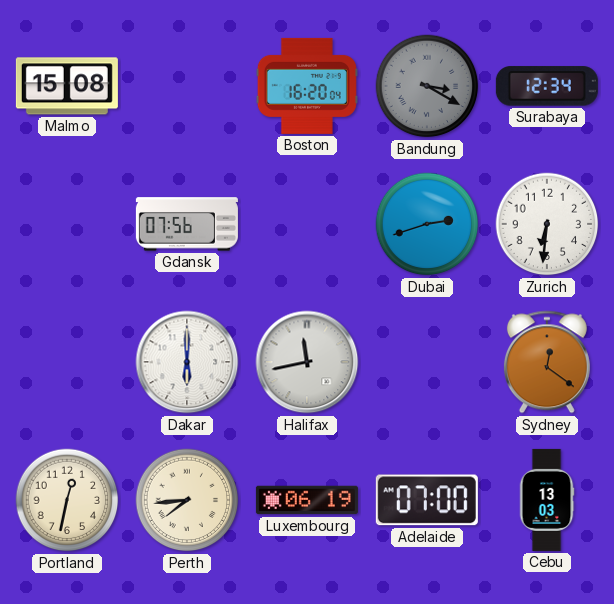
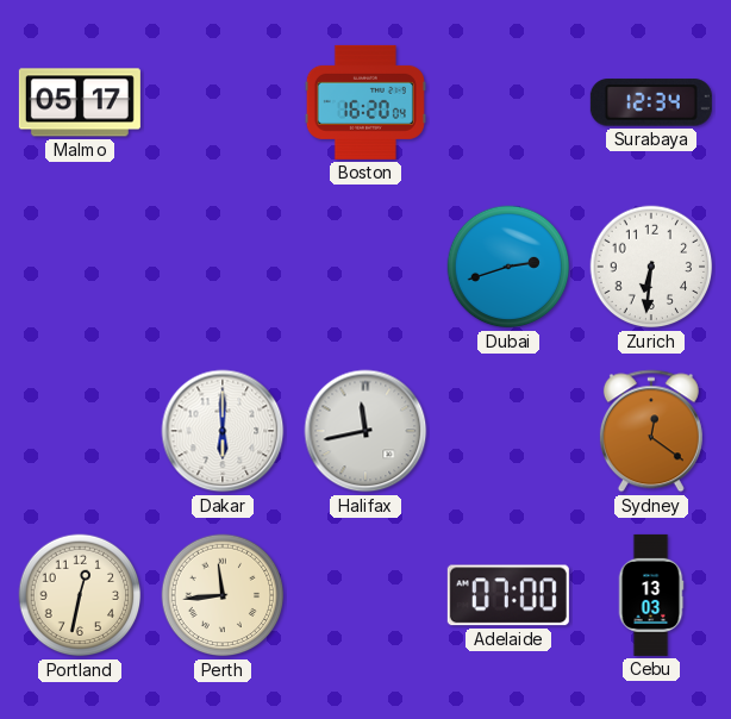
Malmo: 15:08 -> 05:17 (80, 102)
Bandung: 3:20 -> none (427, 86)
Gdansk: 07:56 -> none (187, 224)
Perth: 7:44 -> 11:44 (223, 595)
Luxembourg: 06:19 -> none (307, 500)
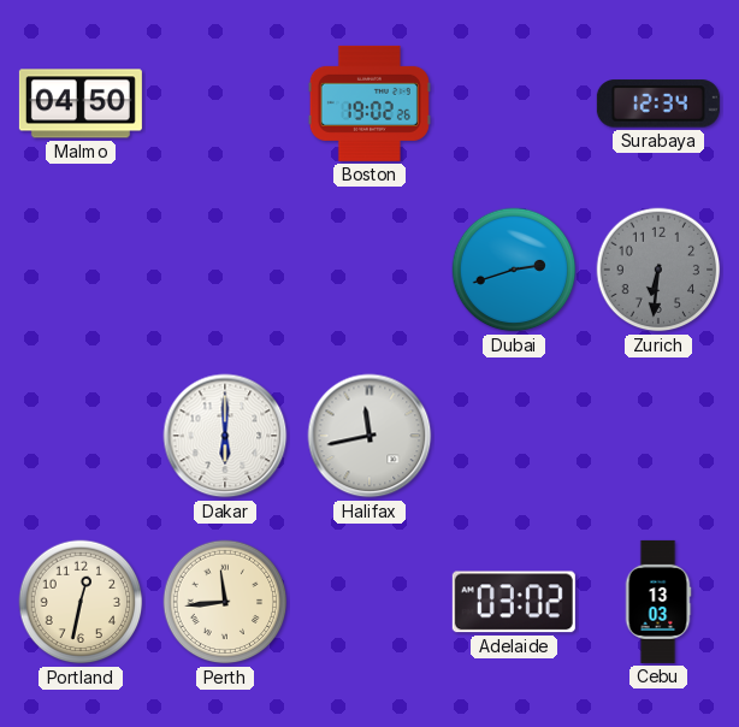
Malmo: 05:17 -> 04:50 (81, 104)
Boston: 16:20 -> 19:02 (369, 104)
Zurich dial: white -> grey (658, 270)
Sydney: 12:21 -> none (651, 431)
Adelaide: 07:00 -> 03:02 (514, 602)
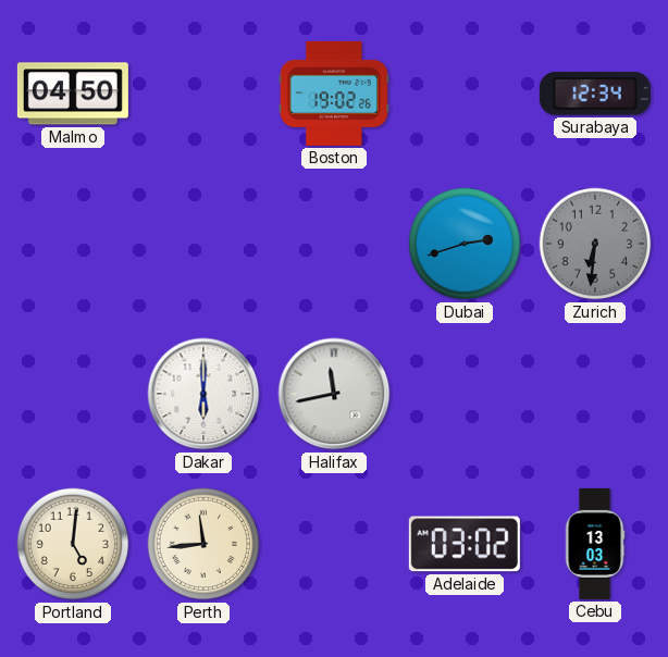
Portland: 12:32 -> 5:01 (73, 544)
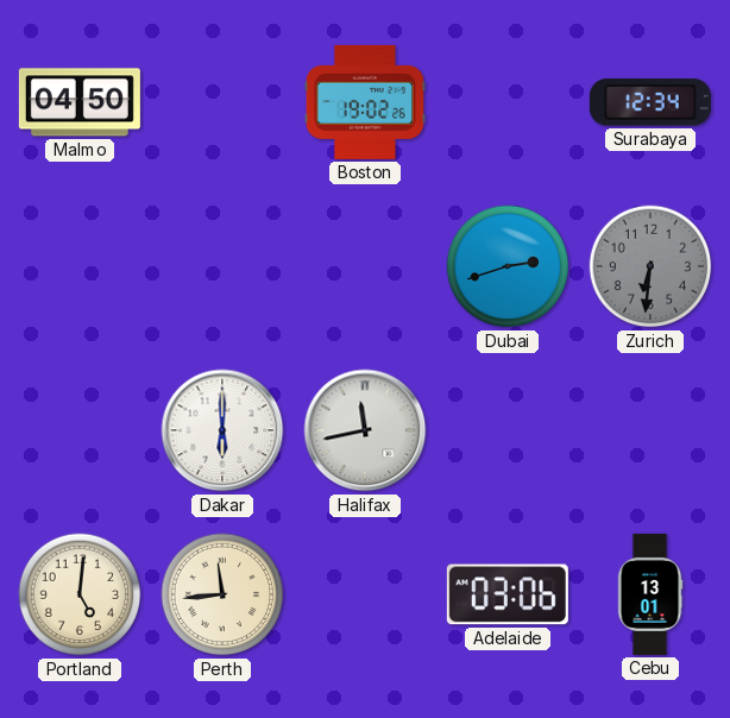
Adelaide: 03:02 -> 03:06 (508, 594)
Cebu: 13:03 -> 13:01 (650, 594)
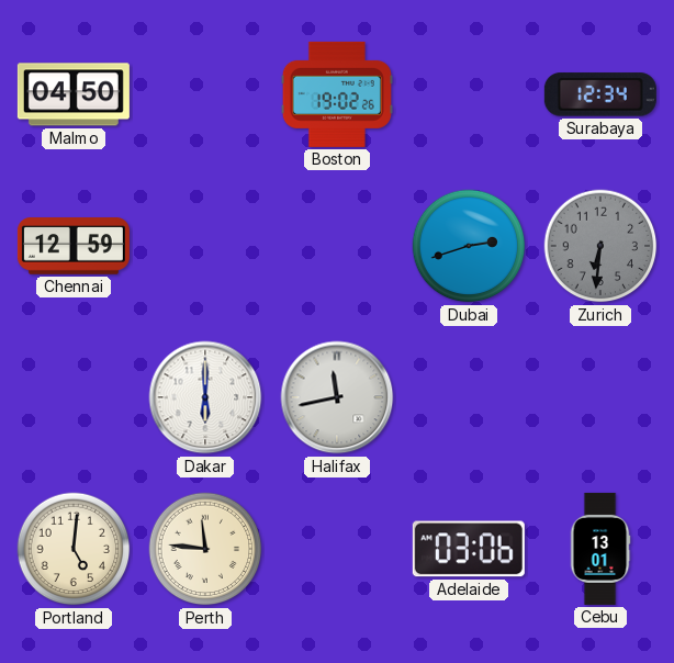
Chennai: none -> 12:59 (74, 246)
Perth: 11:44 -> 11:46 (205, 549)
